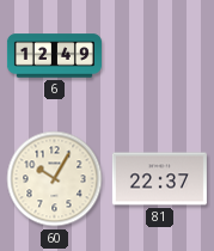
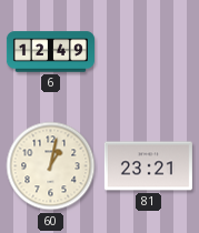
60: 10:05 -> 1:02 (51, 166)
81: 22:37 -> 23:21 (148, 166)
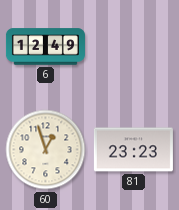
60: 1:02 -> 12:57 (46, 150)
81: 23:21 -> 23:23 (133, 150)
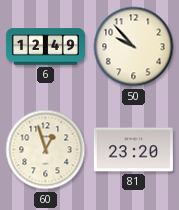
50: none -> 9:53 (134, 47)
81: 23:23 -> 23:20 (133, 150)
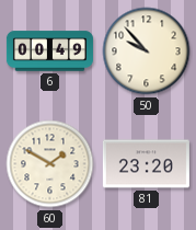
6: 12:49 -> 00:49 (49, 51)
60: 12:57 -> 1:50 (50, 164)
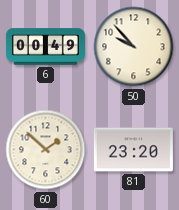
60: 1:50 -> 1:52 (46, 150)
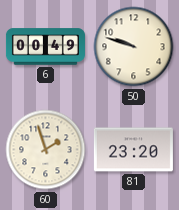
50: 9:53 -> 9:48 (134, 47)
60: 1:52 -> 1:57 (46, 150)
